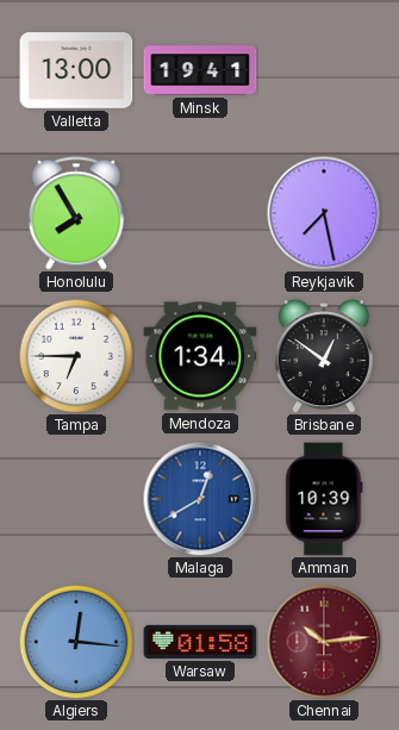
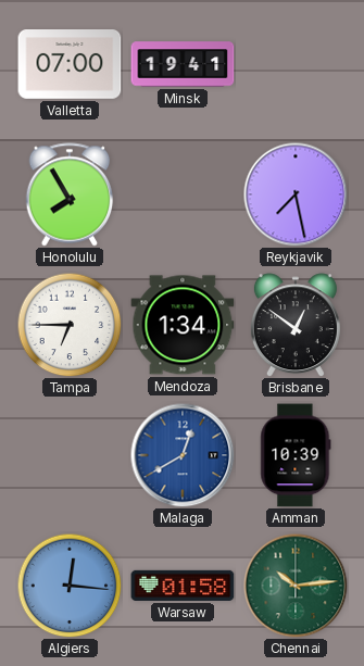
Valletta: 13:00 -> 07:00 (70, 65)
Chennai dial: burgundy -> green (296, 586)
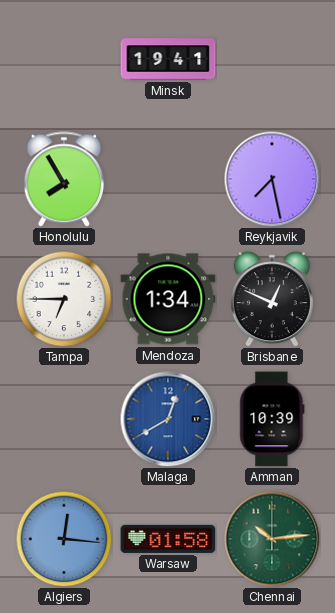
Valletta: 07:00 -> none (70, 65)
Brisbane: 12:51 -> 12:49 (272, 299)
